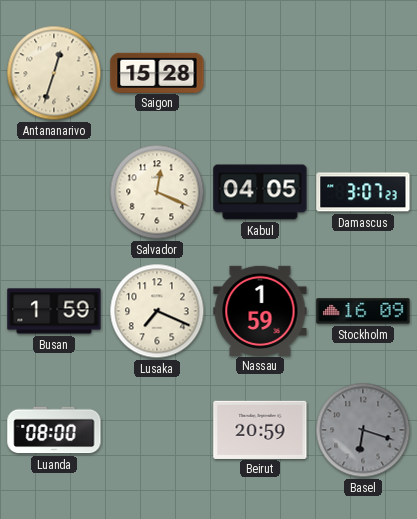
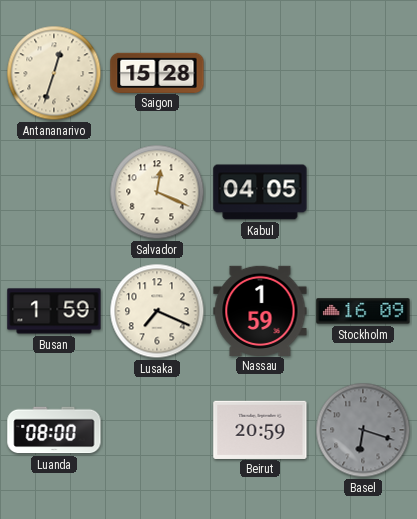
Damascus: 3:07 -> none (363, 192)
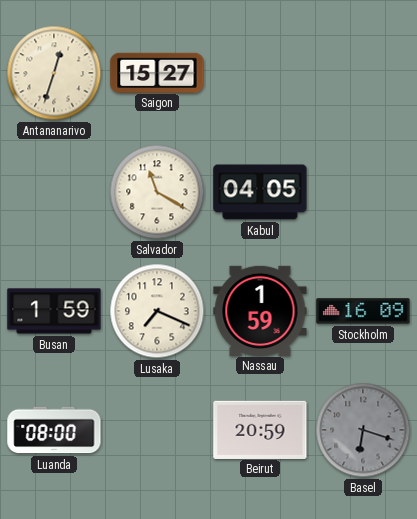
Saigon: 15:28 -> 15:27 (157, 72)
Salvador: 12:19 -> 11:20 (157, 192)
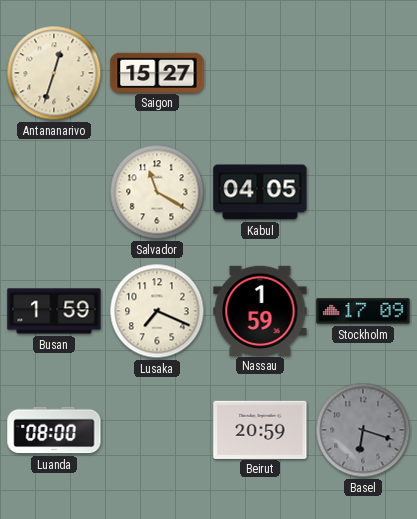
Stockholm: 16:09 -> 17:09 (363, 311)
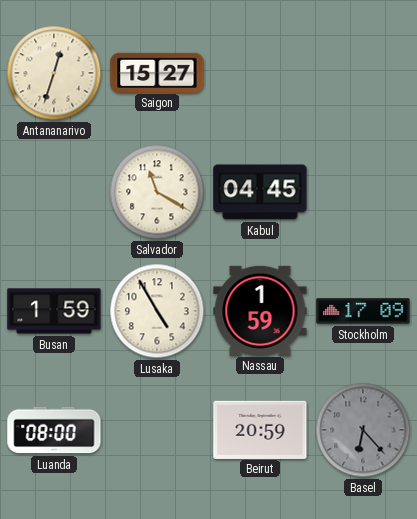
Kabul: 04:05 -> 04:45 (260, 192)
Lusaka: 7:19 -> 4:55 (157, 311)
Basel: 6:18 -> 6:23 (363, 430)
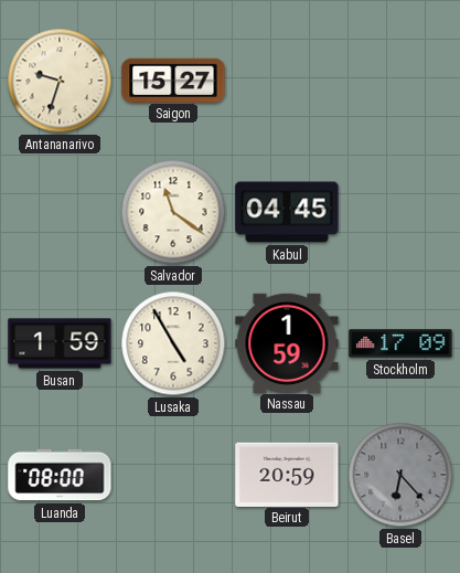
Antananarivo: 12:33 -> 9:33 (60, 81)
Salvador: 11:20 -> 11:21 (173, 212)
